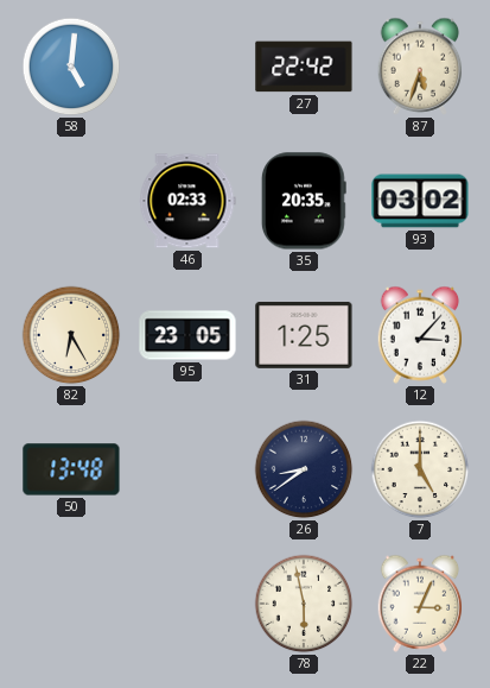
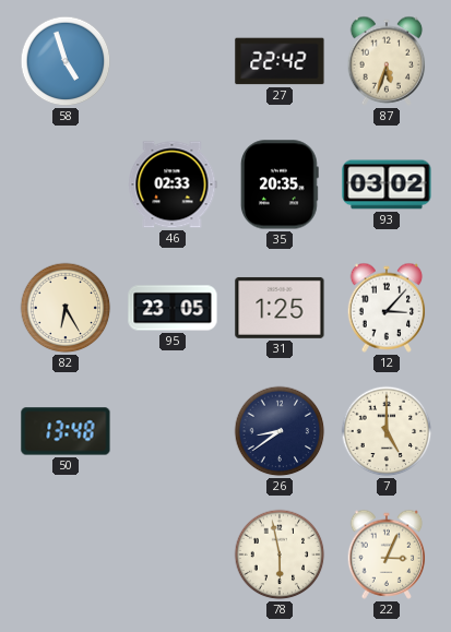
58: 5:01 -> 4:57 (66, 61)
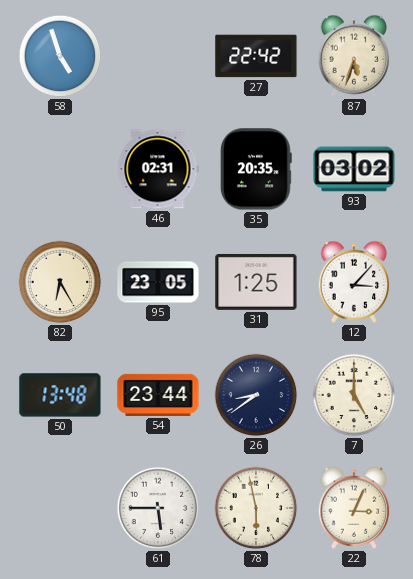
46: 02:33 -> 02:31 (158, 169)
54: none -> 23:44 (158, 395)
61: none -> 5:45 (158, 508)
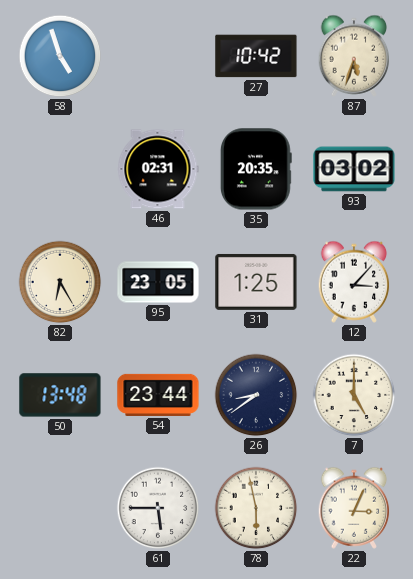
27: 22:42 -> 10:42 (256, 56)
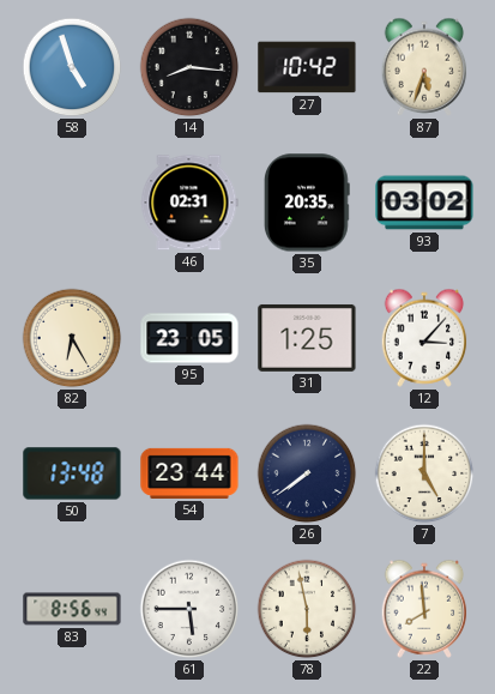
14: none -> 8:16 (189, 67)
26: 8:39 -> 7:39 (307, 473)
83: none -> 8:56 (72, 609)
22: 3:04 -> 7:59 (424, 609)
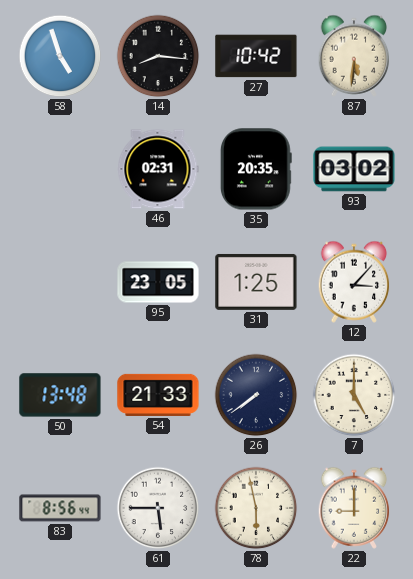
87: 5:33 -> 5:31 (354, 56)
82: 6:25 -> none (72, 338)
54: 23:44 -> 21:33 (158, 395)
22: 7:59 -> 9:00 (354, 508)
